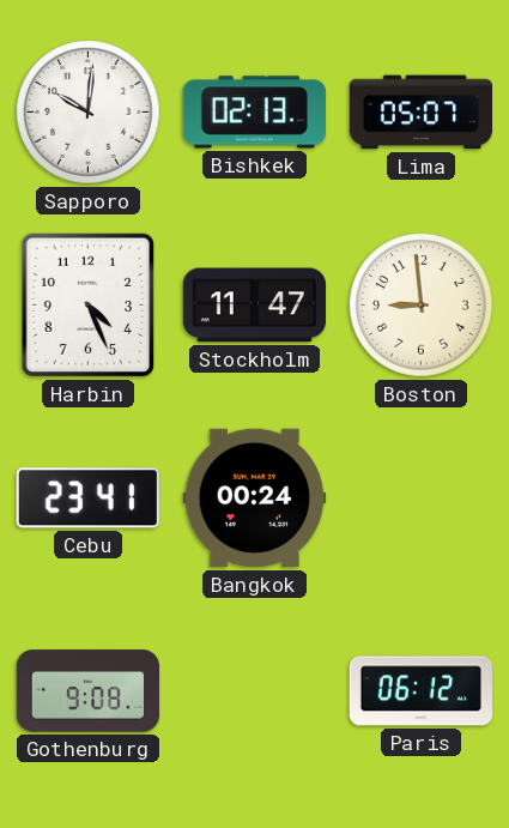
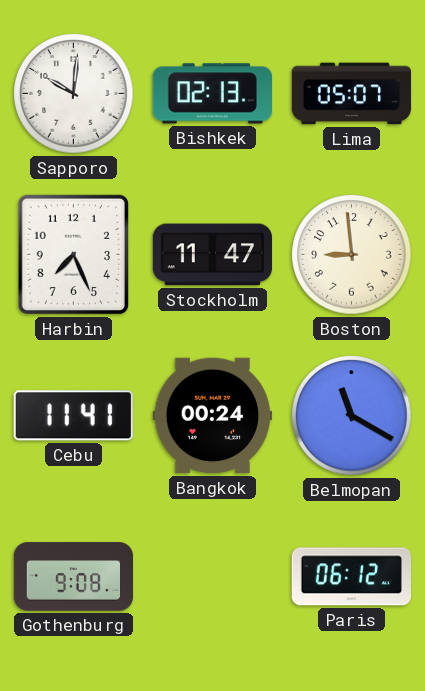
Harbin: 4:26 -> 7:26 (74, 255)
Cebu: 23:41 -> 11:41 (73, 416)
Belmopan: none -> 11:20 (352, 416)
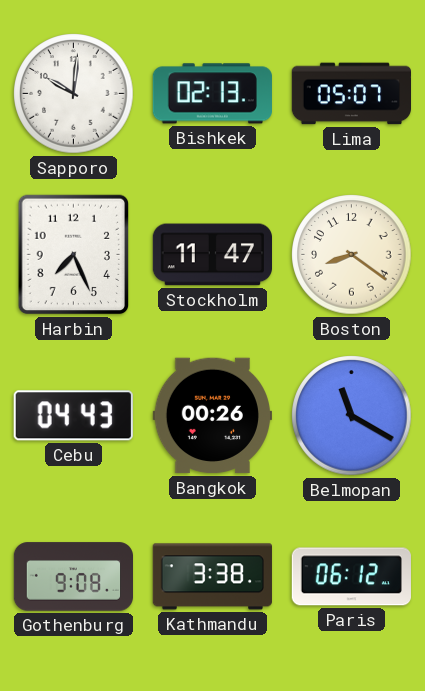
Boston: 8:59 -> 8:21 (352, 255)
Cebu: 11:41 -> 04:43 (73, 416)
Bangkok: 00:24 -> 00:26 (212, 416)
Kathmandu: none -> 3:38 (212, 577)
